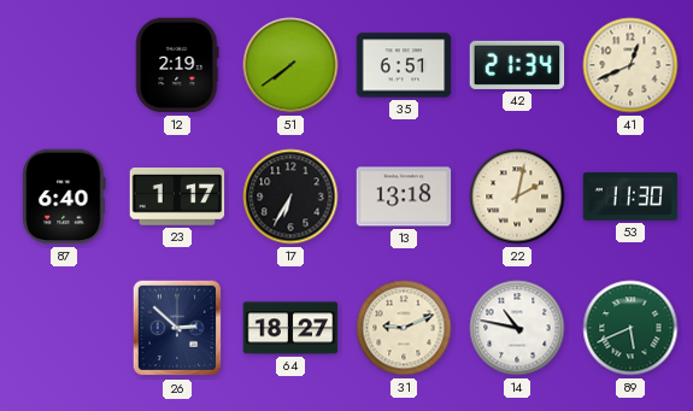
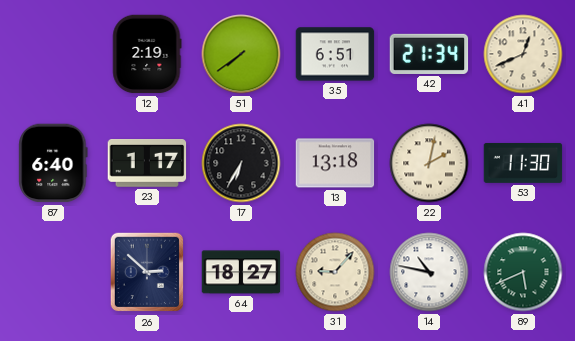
31: 9:11 -> 9:07 (335, 272)
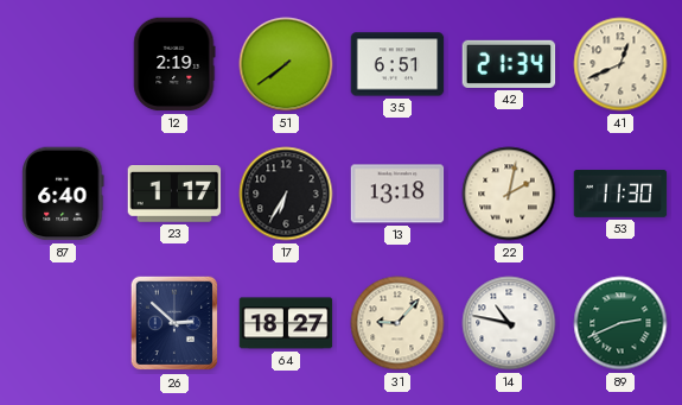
89: 5:41 -> 2:41 (620, 323)
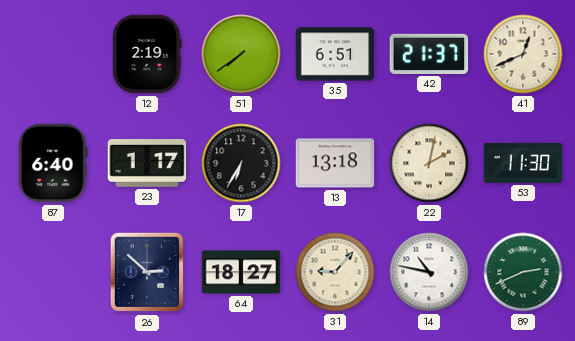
42: 21:34 -> 21:37 (429, 54)
